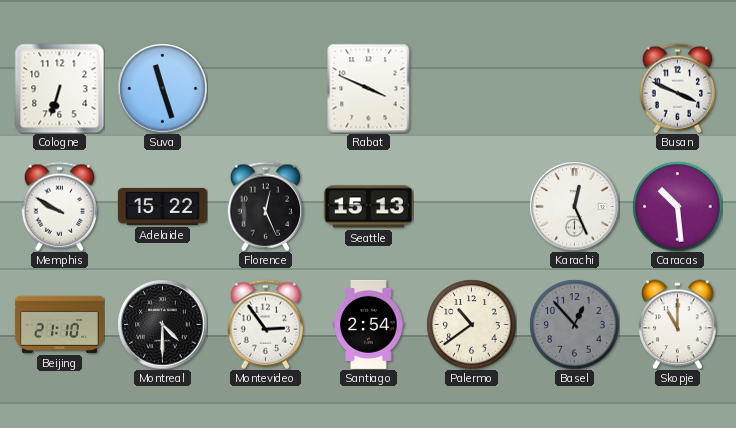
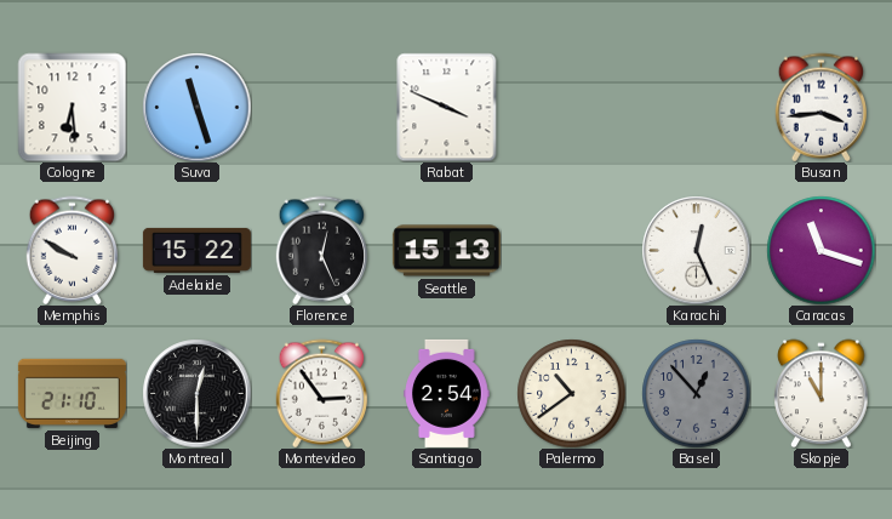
Cologne: 6:33 -> 6:29 (72, 107)
Busan: 3:49 -> 3:44 (820, 107)
Caracas: 10:29 -> 11:18 (820, 250)
Montreal: 4:30 -> 12:30 (196, 393)
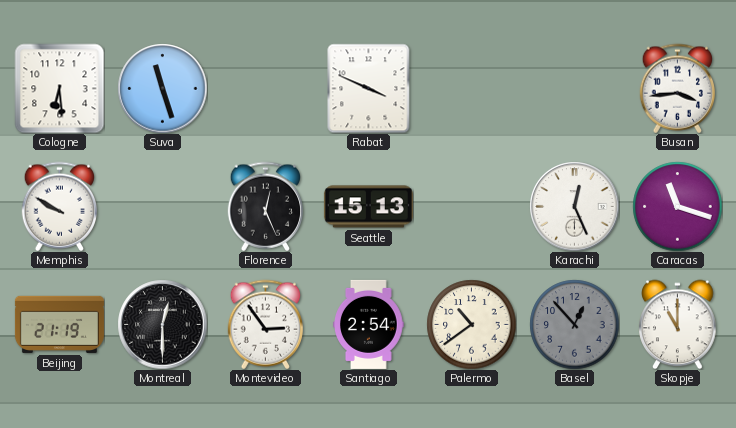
Adelaide: 15:22 -> none (196, 250)
Beijing: 21:10 -> 21:19 (59, 324)
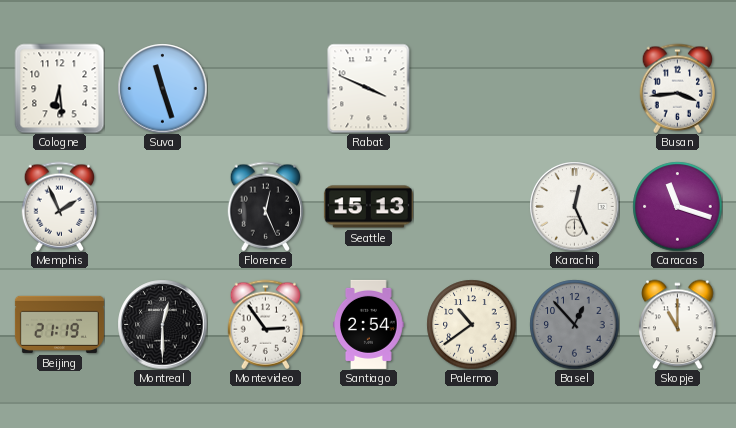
Memphis: 9:50 -> 1:56 (59, 206)
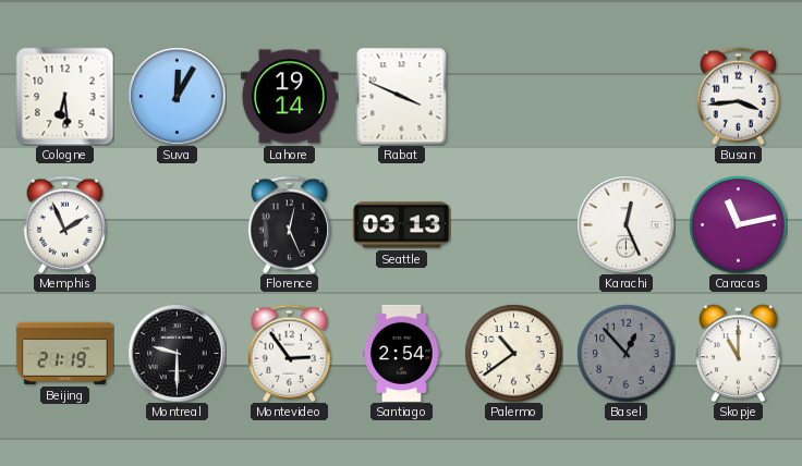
Suva: 11:27 -> 12:05 (177, 96)
Lahore: none -> 19:14 (289, 97)
Seattle: 15:13 -> 03:13 (401, 225)
Caracas: 11:18 -> 11:13 (738, 224)
Montreal: 12:30 -> 9:30 (177, 353)
